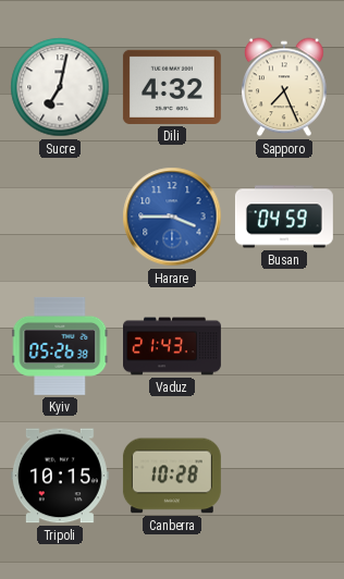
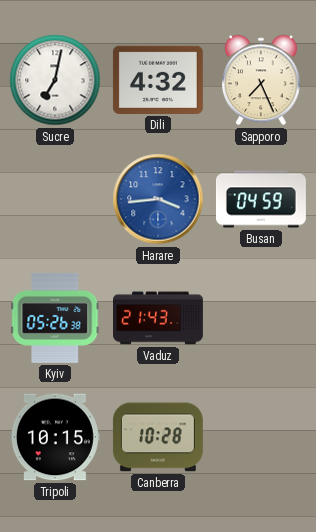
Harare: 3:45 -> 3:44 (158, 199)
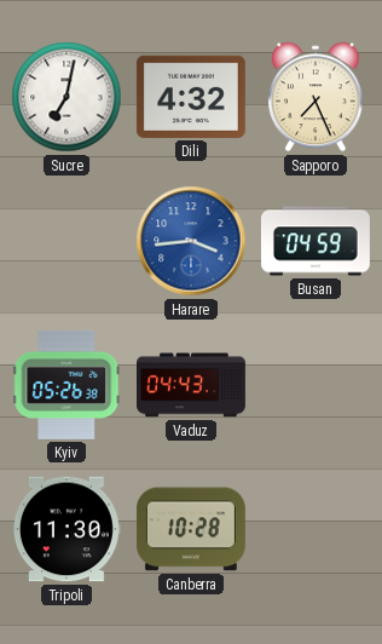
Vaduz: 21:43 -> 04:43 (192, 385)
Tripoli: 10:15 -> 11:30 (66, 529)
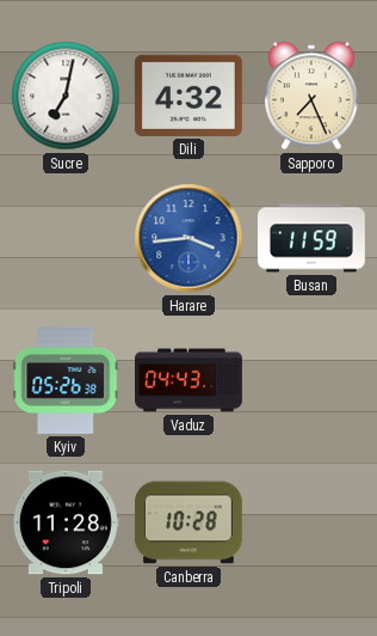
Busan: 04:59 -> 11:59 (311, 238)
Tripoli: 11:30 -> 11:28 (66, 522)
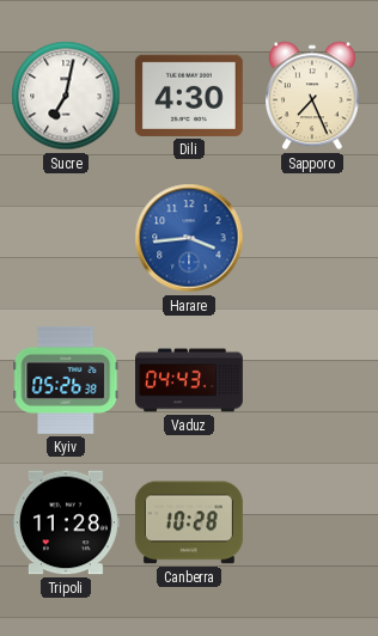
Dili: 4:32 -> 4:30 (189, 96)
Busan: 11:59 -> none (311, 238)
